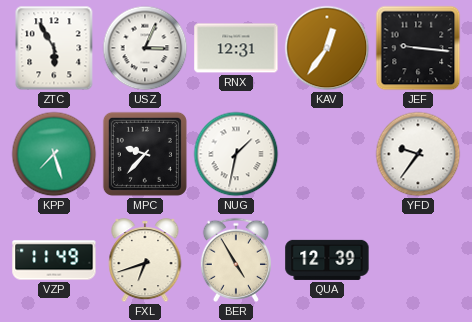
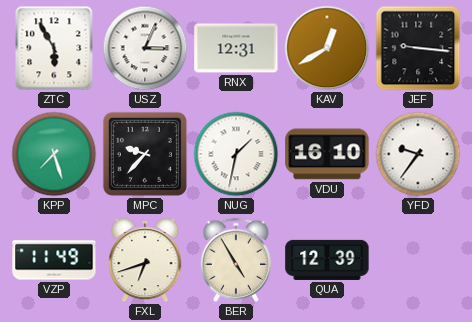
KAV: 12:36 -> 12:40 (327, 48)
VDU: none -> 16:10 (327, 154)
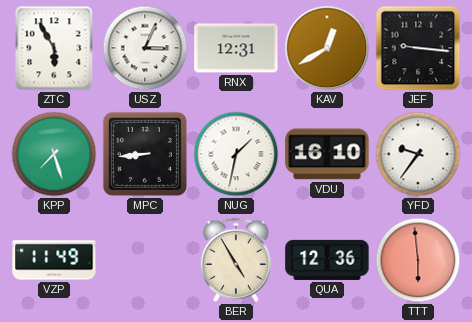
MPC: 9:37 -> 8:44 (145, 154)
FXL: 6:42 -> none (145, 261)
QUA: 12:39 -> 12:36 (327, 260)
TTT: none -> 5:59 (418, 260)
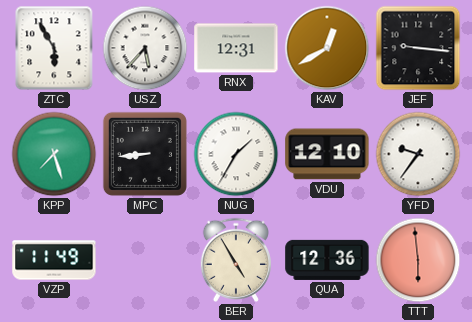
USZ: 3:04 -> 5:37 (145, 48)
NUG: 1:32 -> 1:35 (236, 154)
VDU: 16:10 -> 12:10 (327, 154)
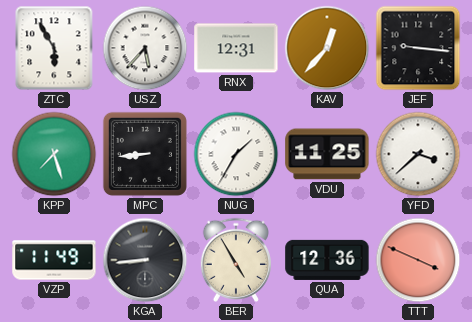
KAV: 12:40 -> 12:37 (327, 48)
VDU: 12:10 -> 11:25 (327, 154)
YFD: 9:36 -> 3:38 (418, 154)
KGA: none -> 8:44 (145, 260)
TTT: 5:59 -> 3:49 (418, 260)
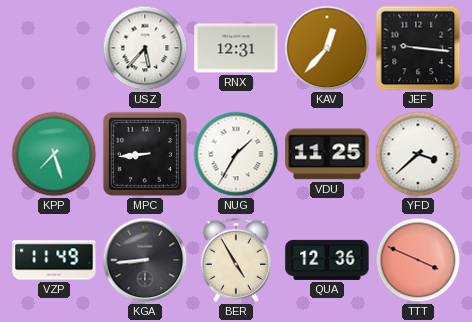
ZTC: 5:55 -> none (54, 48)
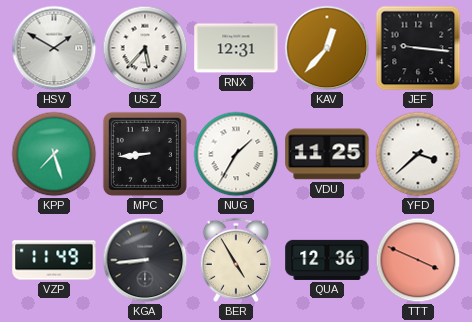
HSV: none -> 1:50 (54, 48)
